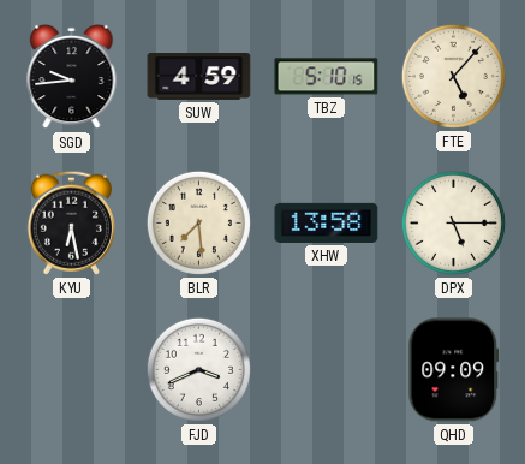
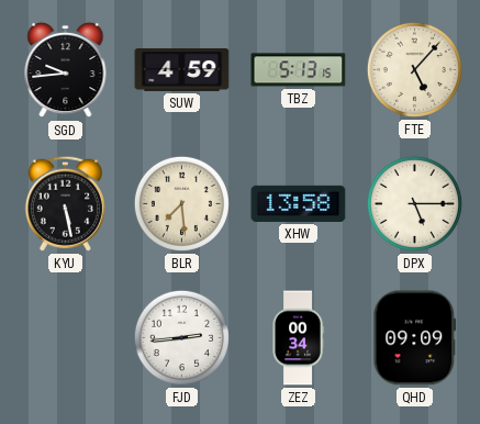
TBZ: 5:10 -> 5:13 (299, 70)
KYU: 6:28 -> 5:28 (65, 203)
FJD: 3:41 -> 2:44 (181, 337)
ZEZ: none -> 00:34 (298, 338)
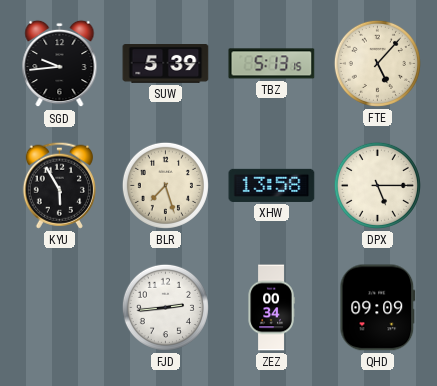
SUW: 4:59 -> 5:39 (166, 64)
KYU: 5:28 -> 5:55 (59, 185)
BLR: 7:29 -> 7:27 (165, 185)
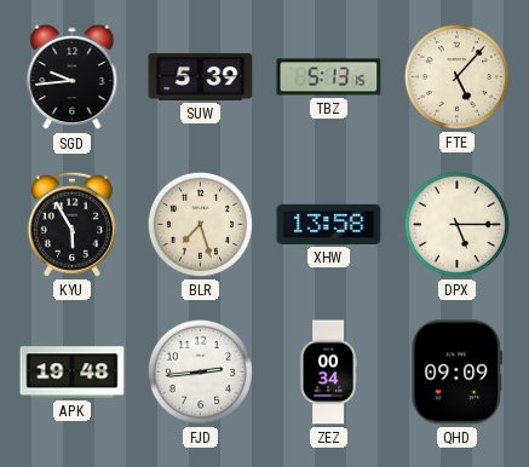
APK: none -> 19:48 (73, 373)
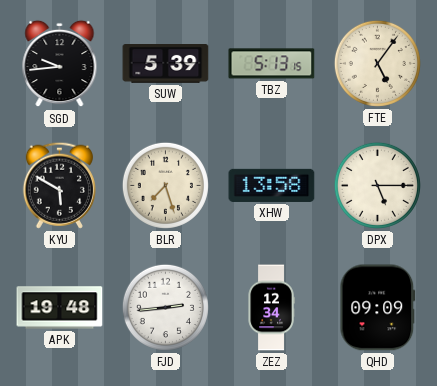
FTE: 5:07 -> 5:06 (377, 63)
KYU: 5:55 -> 5:50 (59, 185)
ZEZ: 00:34 -> 12:34 (271, 308)
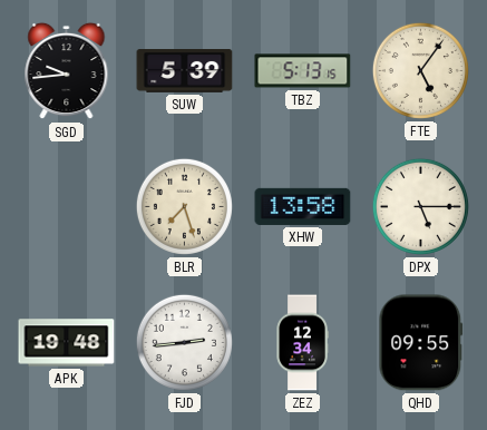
KYU: 5:50 -> none (59, 185)
QHD: 09:09 -> 09:55 (421, 343)
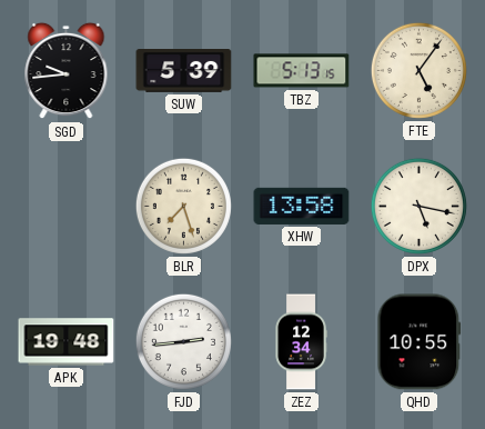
DPX: 5:15 -> 5:17 (418, 206)
QHD: 09:55 -> 10:55 (420, 342)
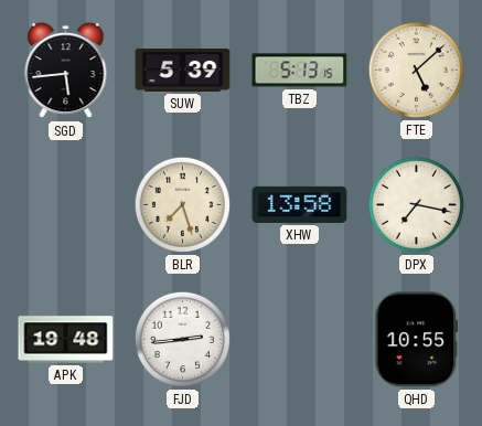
SGD: 9:44 -> 5:44 (66, 71)
FTE: 5:06 -> 5:08 (416, 70)
DPX: 5:17 -> 7:17 (416, 204)
ZEZ: 12:34 -> none (301, 342)
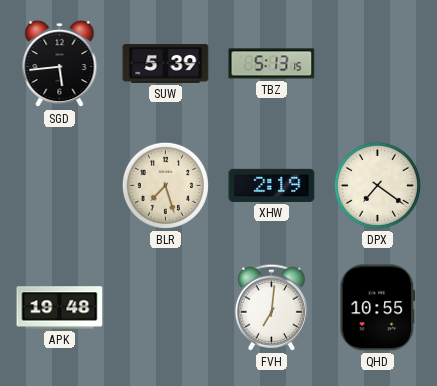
FTE: 5:08 -> none (416, 70)
XHW: 13:58 -> 2:19 (272, 185)
DPX: 7:17 -> 7:21 (377, 185)
FJD: 2:44 -> none (182, 339)
FVH: none -> 7:01 (271, 307)
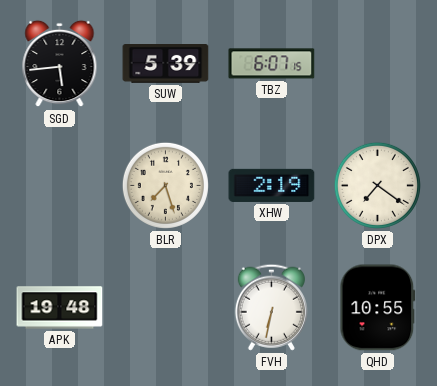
TBZ: 5:13 -> 6:07 (272, 64)
FVH: 7:01 -> 6:32 (271, 307)
